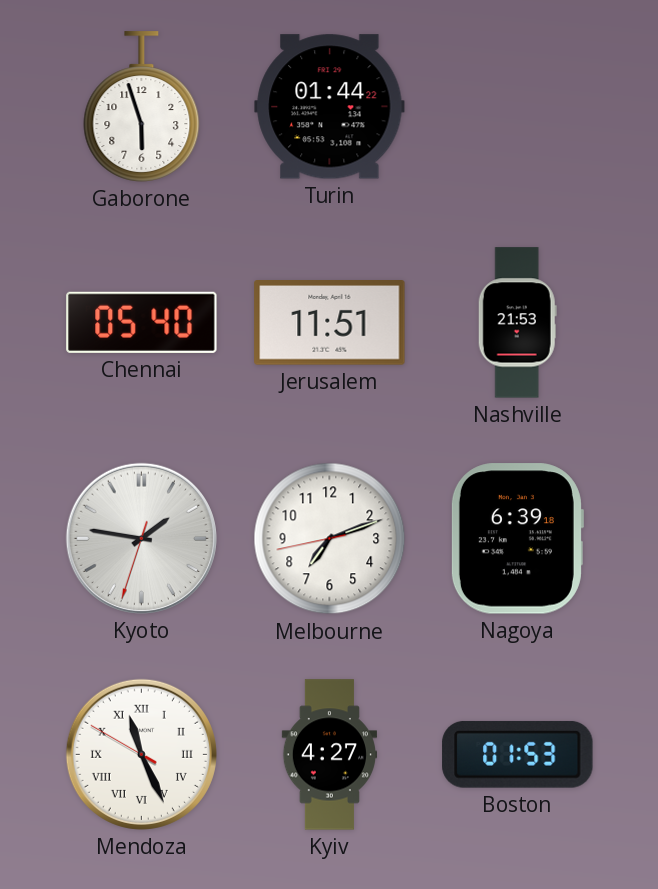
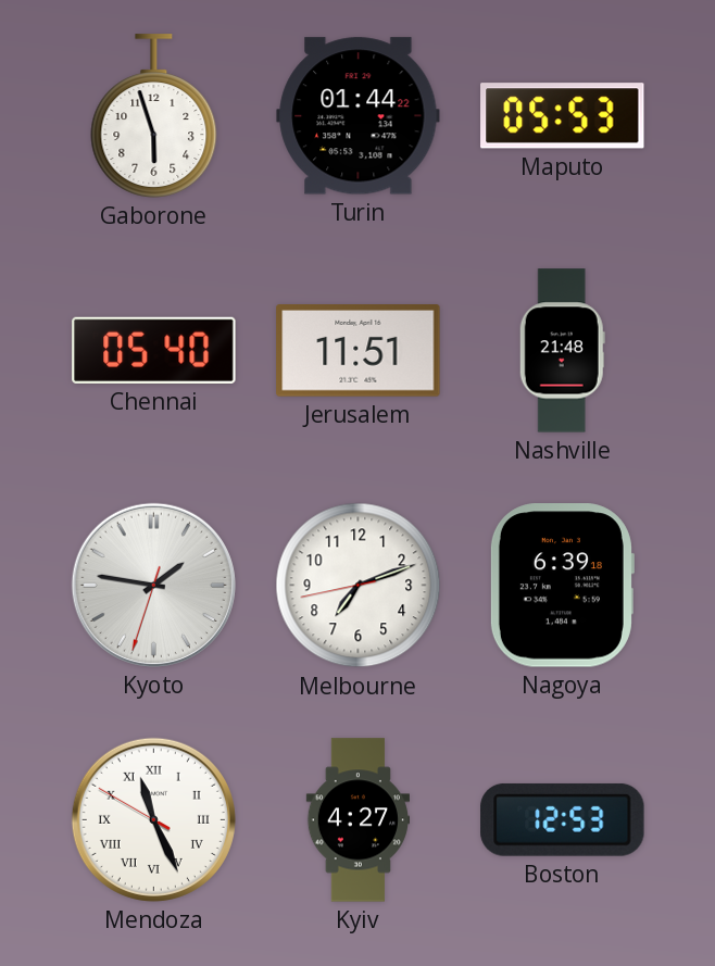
Maputo: none -> 05:53 (563, 116)
Nashville: 21:53 -> 21:48 (562, 351)
Boston: 01:53 -> 12:53 (563, 819)
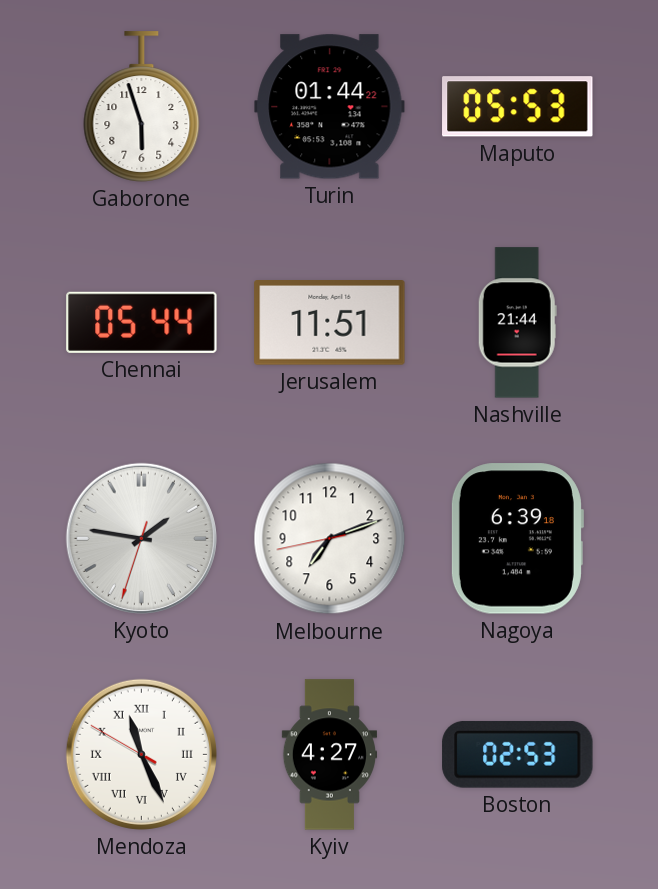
Chennai: 05:40 -> 05:44 (142, 322)
Nashville: 21:48 -> 21:44 (517, 323)
Boston: 12:53 -> 02:53 (518, 754)
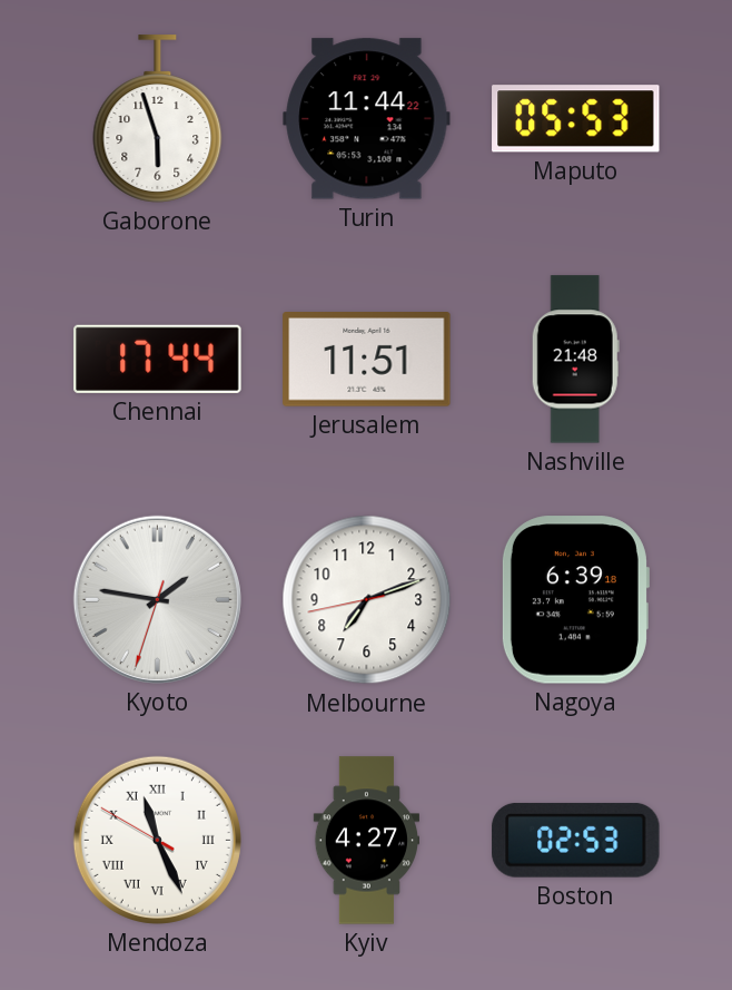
Turin: 01:44 -> 11:44 (367, 119)
Chennai: 05:44 -> 17:44 (158, 359)
Nashville: 21:44 -> 21:48 (575, 360)
